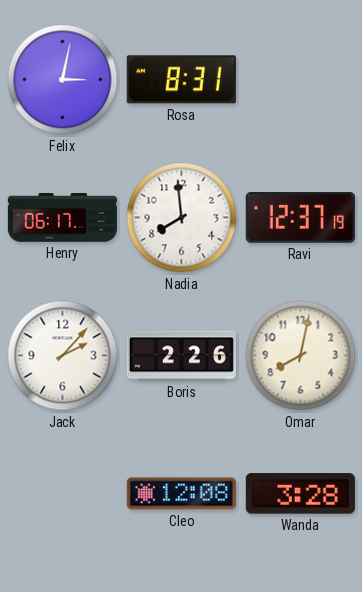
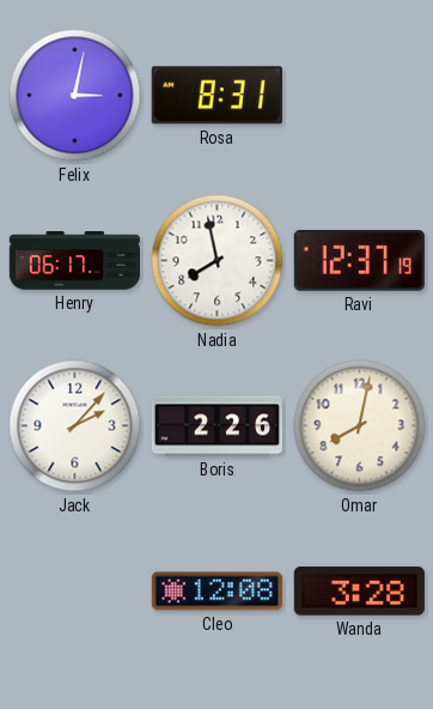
Nadia: 7:59 -> 7:58 (218, 261)
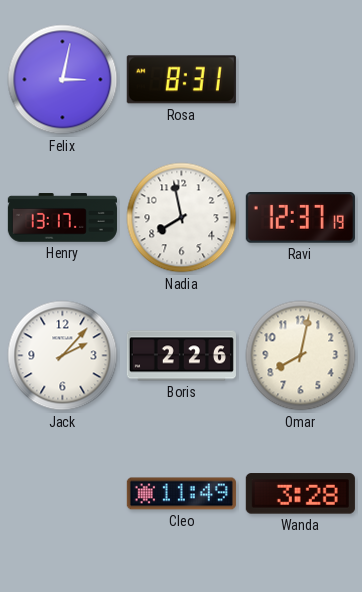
Henry: 06:17 -> 13:17 (62, 218)
Cleo: 12:08 -> 11:49 (181, 494)
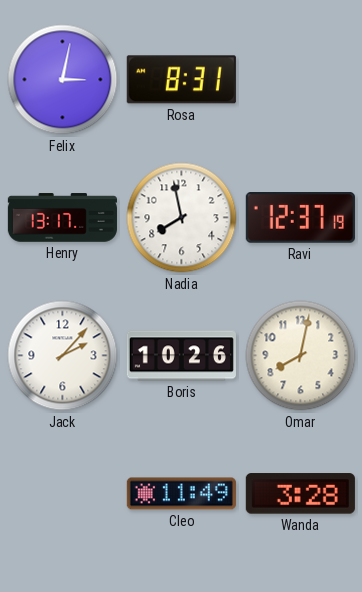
Boris: 2:26 -> 10:26 (181, 356)
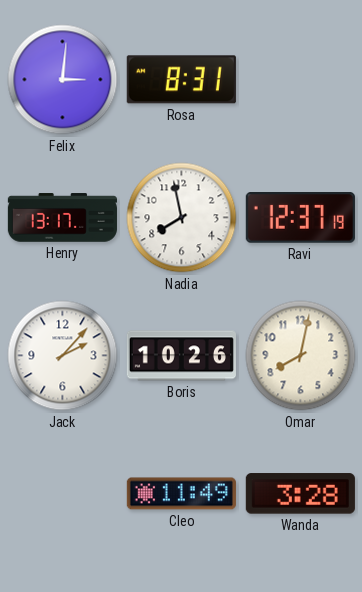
Felix: 3:02 -> 3:01 (63, 80)
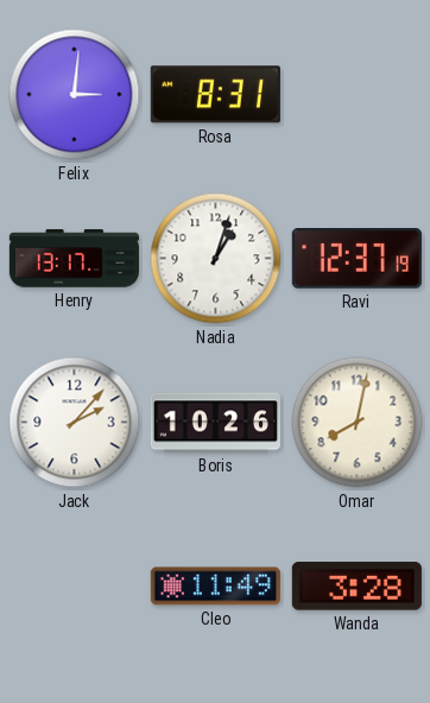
Nadia: 7:58 -> 1:03 (216, 259)
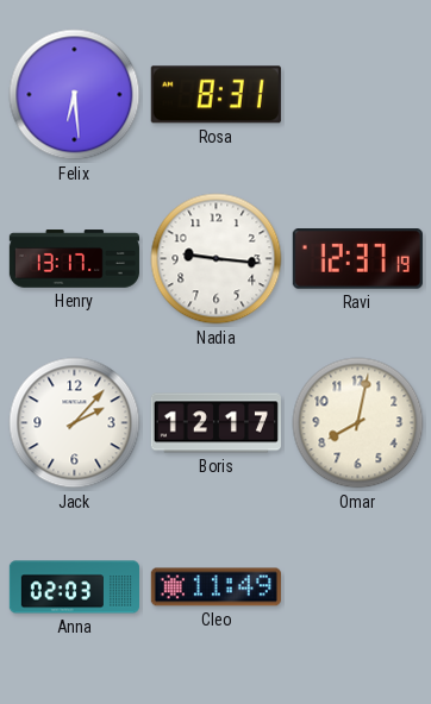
Felix: 3:01 -> 6:29 (75, 95)
Nadia: 1:03 -> 9:16 (217, 259)
Boris: 10:26 -> 12:17 (215, 423)
Anna: none -> 02:03 (74, 587)
Wanda: 3:28 -> none (356, 587)
